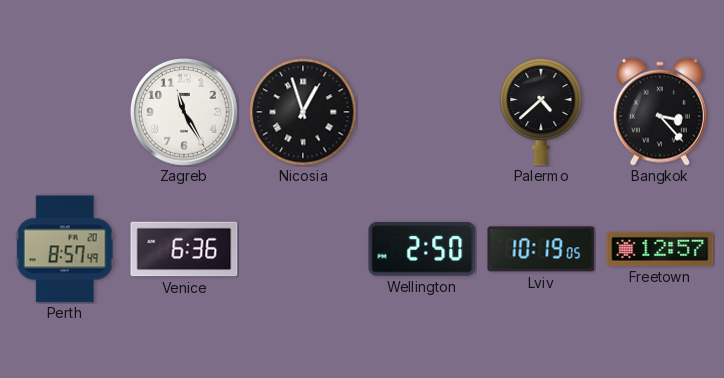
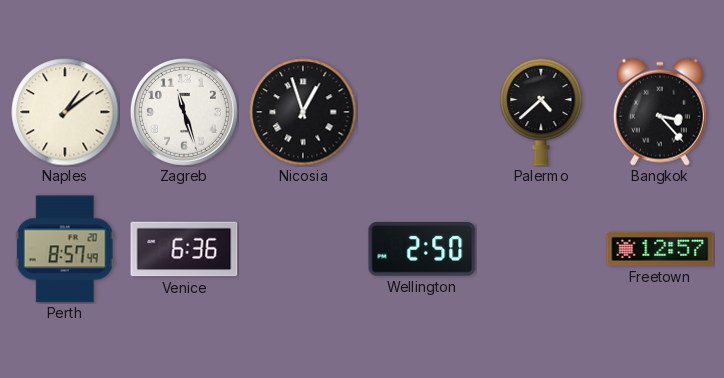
Naples: none -> 1:09 (65, 112)
Zagreb: 11:25 -> 11:27 (184, 112)
Lviv: 10:19 -> none (541, 249)
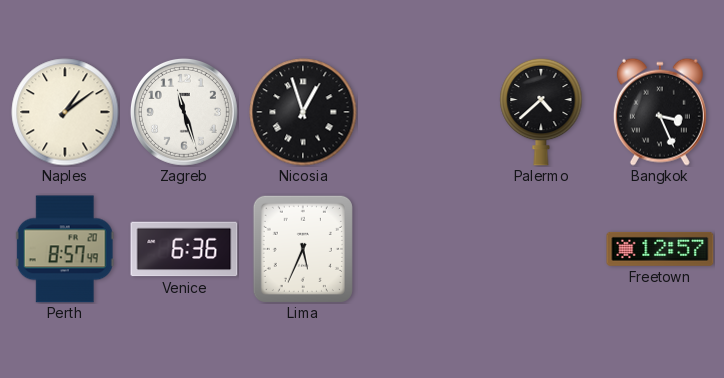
Bangkok: 3:23 -> 3:26 (660, 112)
Lima: none -> 5:34 (303, 249)
Wellington: 2:50 -> none (422, 250)
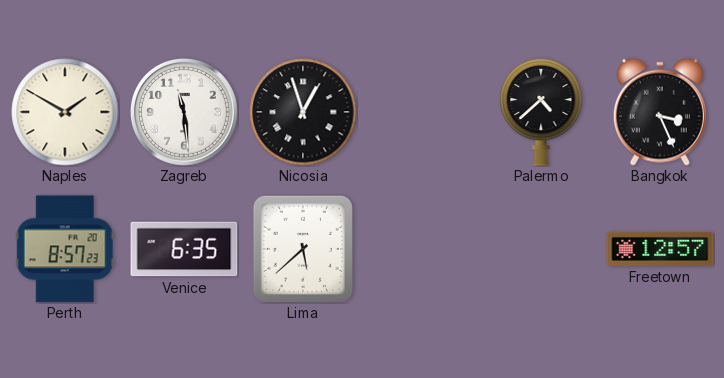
Naples: 1:09 -> 1:50 (65, 112)
Zagreb: 11:27 -> 11:29 (184, 112)
Perth: 8:57:49 -> 8:57:23 (65, 249)
Venice: 6:36 -> 6:35 (184, 249)
Lima: 5:34 -> 5:38 (303, 249)
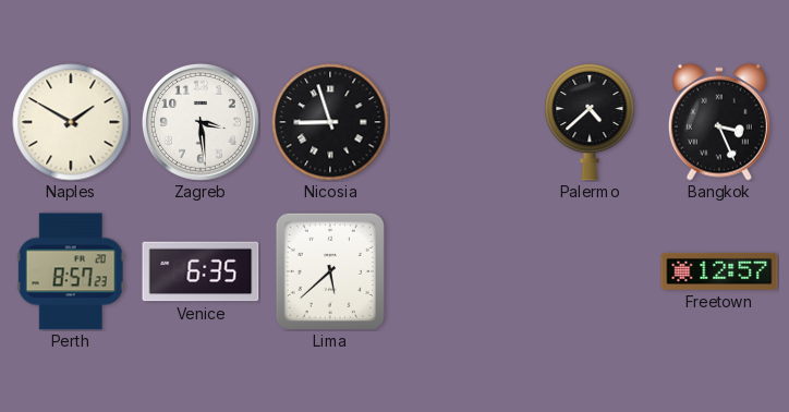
Zagreb: 11:29 -> 3:29 (201, 122)
Nicosia: 12:57 -> 8:57 (330, 122)
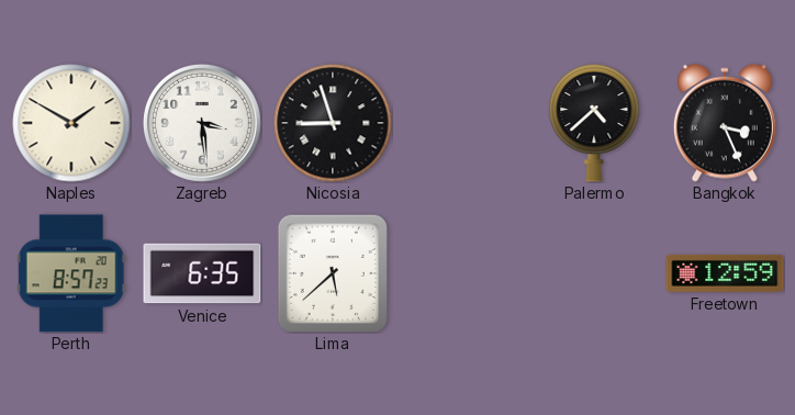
Freetown: 12:57 -> 12:59 (725, 273)
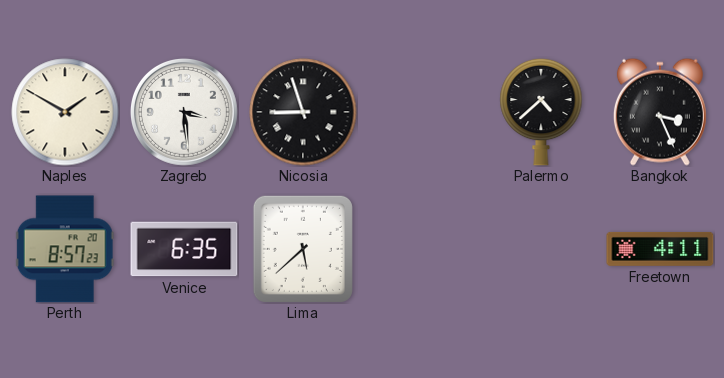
Freetown: 12:59 -> 4:11 (660, 249)
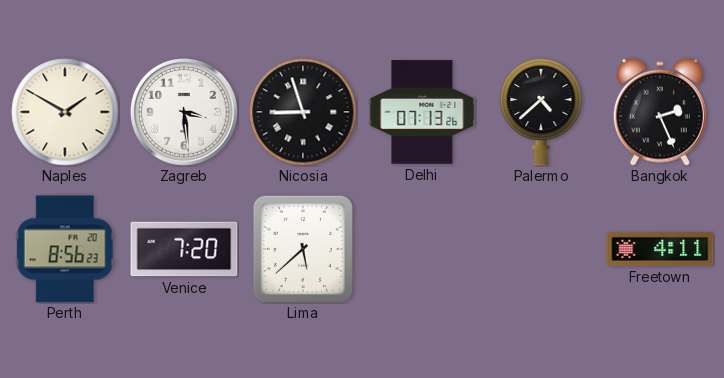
Delhi: none -> 07:13 (422, 112)
Bangkok: 3:26 -> 2:26 (660, 112)
Perth: 8:57 -> 8:56 (65, 249)
Venice: 6:35 -> 7:20 (184, 249)
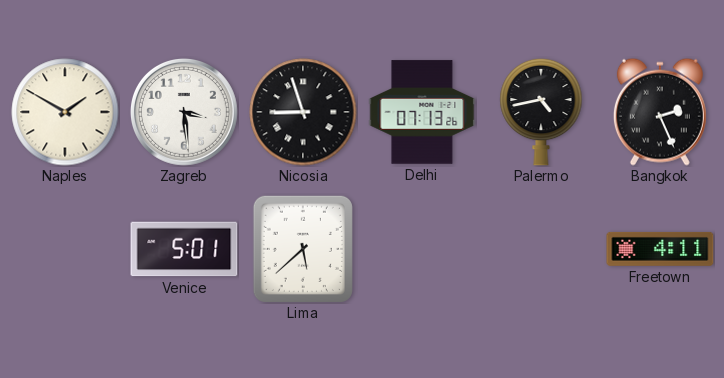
Palermo: 4:38 -> 4:43 (541, 112)
Perth: 8:56 -> none (65, 249)
Venice: 7:20 -> 5:01 (184, 249)
